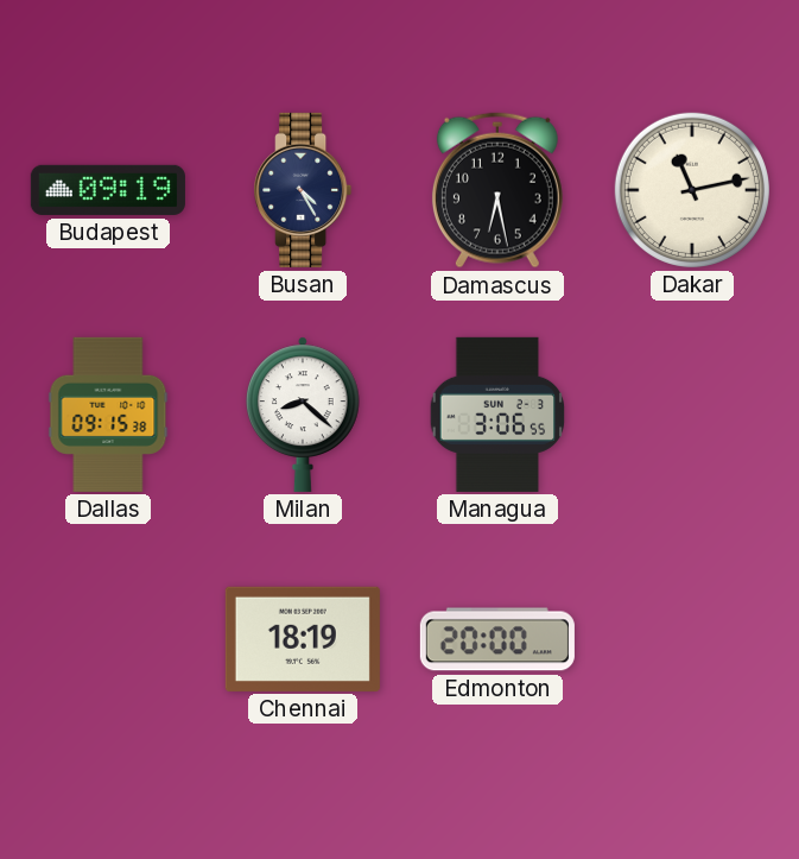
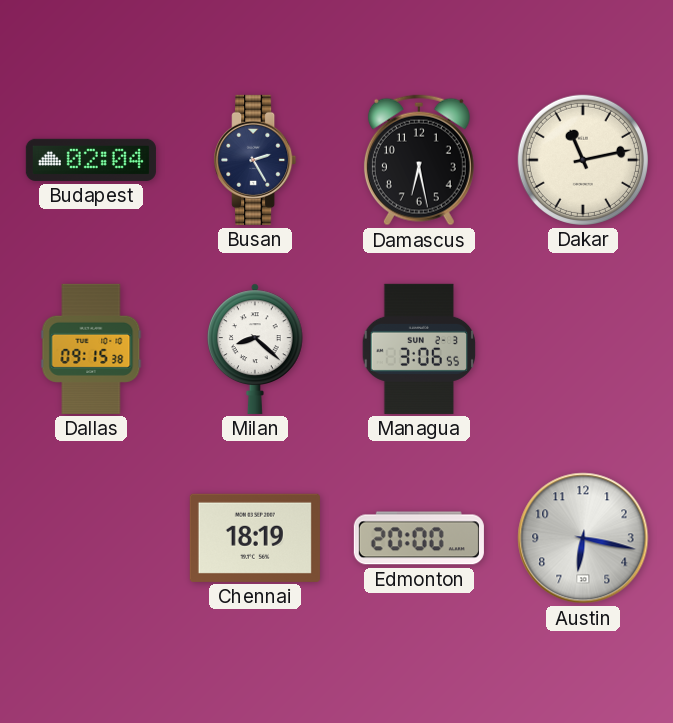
Budapest: 09:19 -> 02:04 (91, 160)
Busan: 4:25 -> 2:25 (255, 160)
Austin: none -> 6:17 (583, 538)
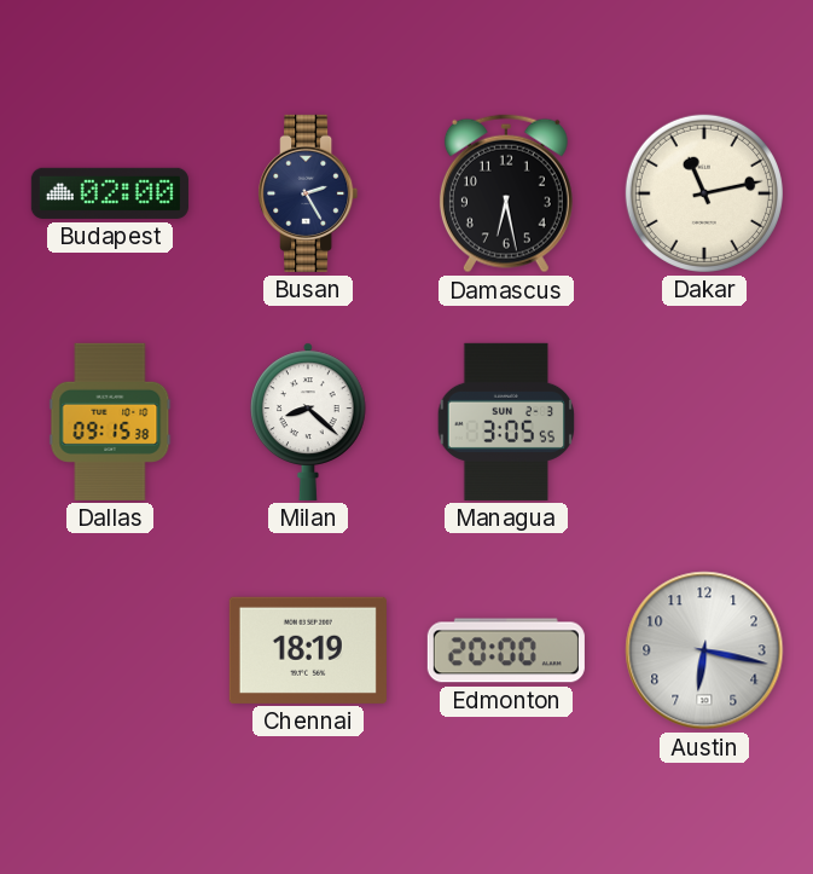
Budapest: 02:04 -> 02:00 (110, 193)
Managua: 3:06 -> 3:05 (506, 422)
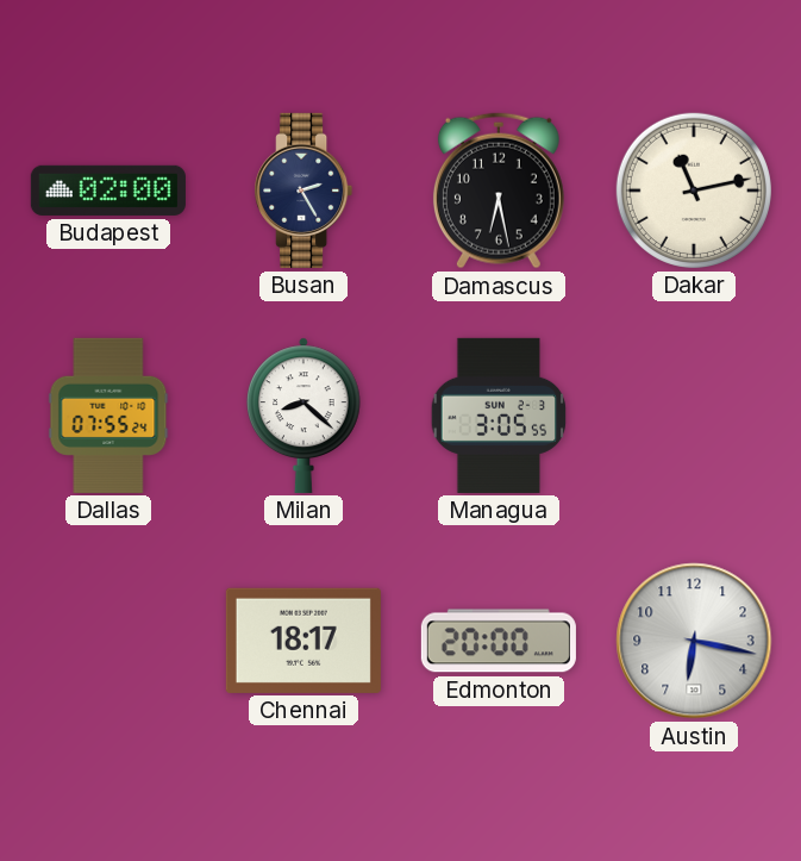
Dallas: 09:15 -> 07:55 (108, 416)
Chennai: 18:19 -> 18:17 (303, 641)
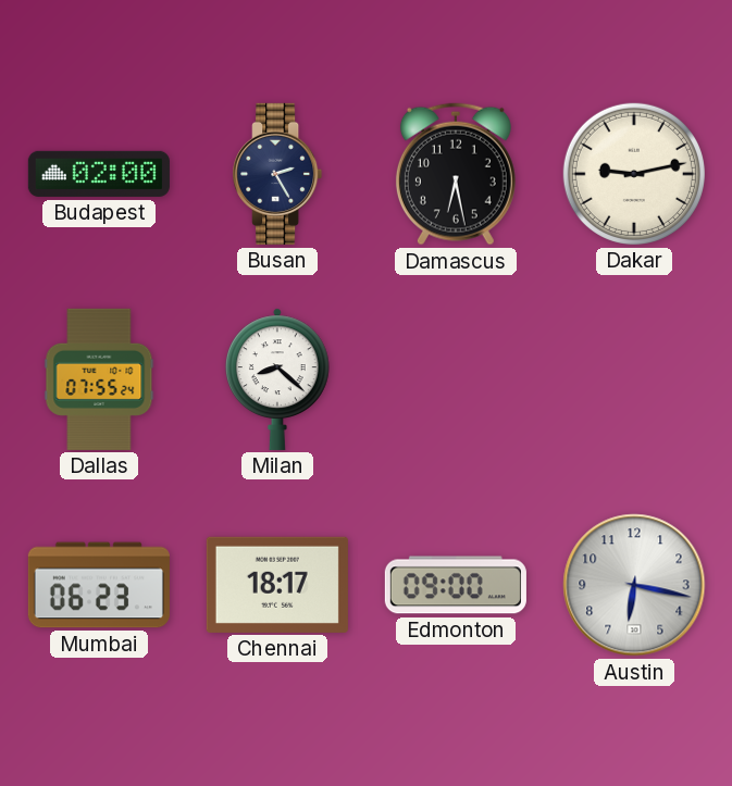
Dakar: 11:13 -> 9:13 (634, 174)
Managua: 3:05 -> none (499, 416)
Mumbai: none -> 06:23 (99, 585)
Edmonton: 20:00 -> 09:00 (456, 585)
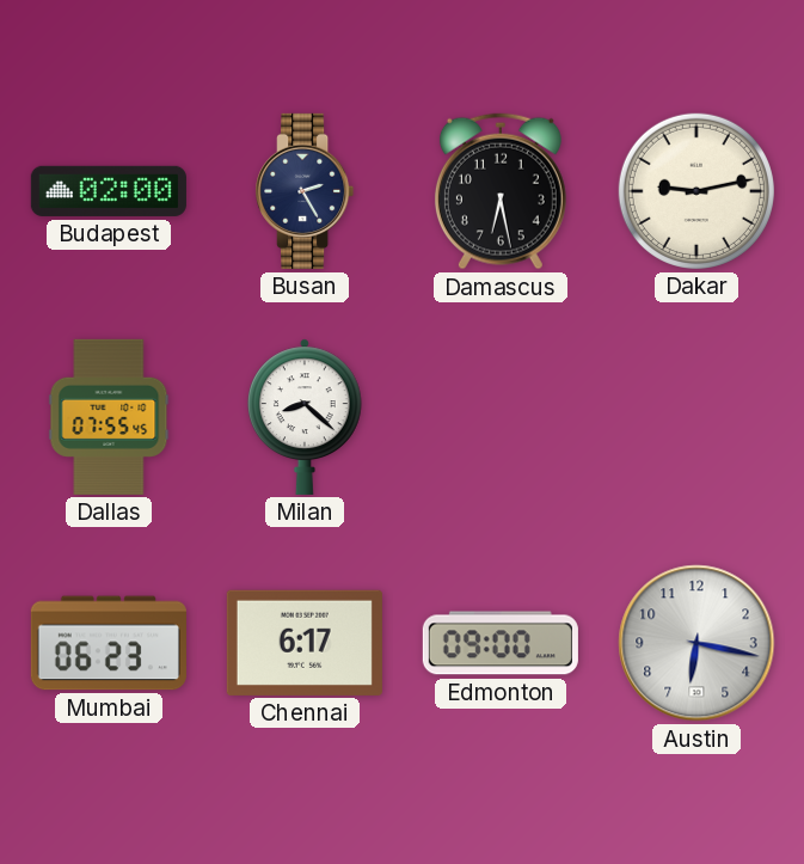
Dallas: 07:55:24 -> 07:55:45 (109, 417)
Chennai: 18:17 -> 6:17 (305, 643)
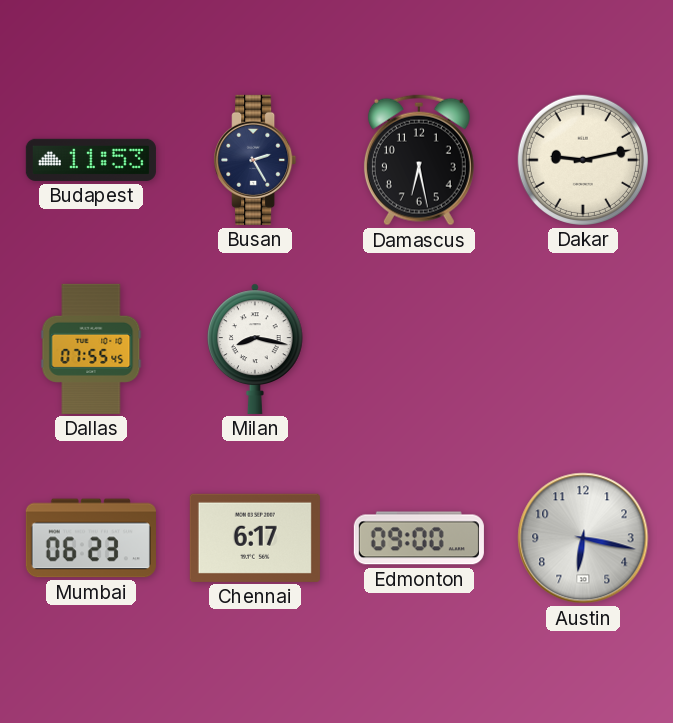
Budapest: 02:00 -> 11:53 (91, 160)
Milan: 8:22 -> 8:17 (256, 349)
